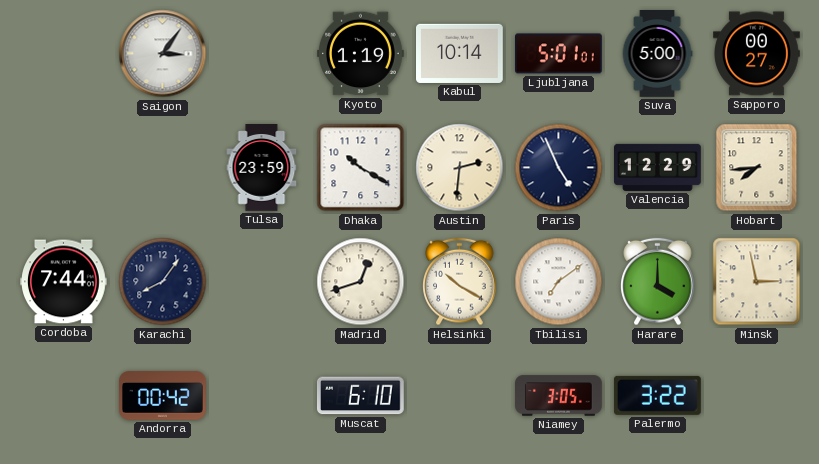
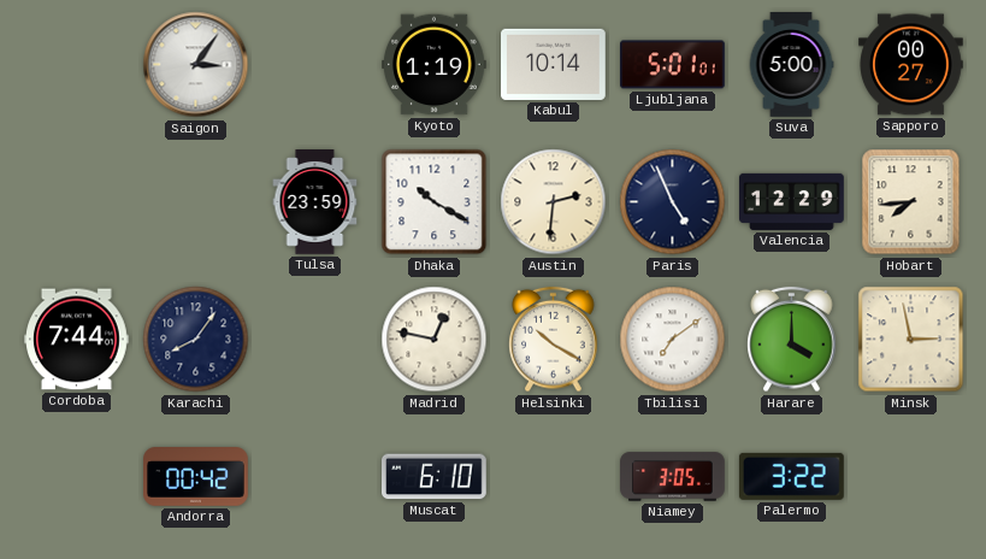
Madrid: 12:42 -> 12:47 (435, 340)
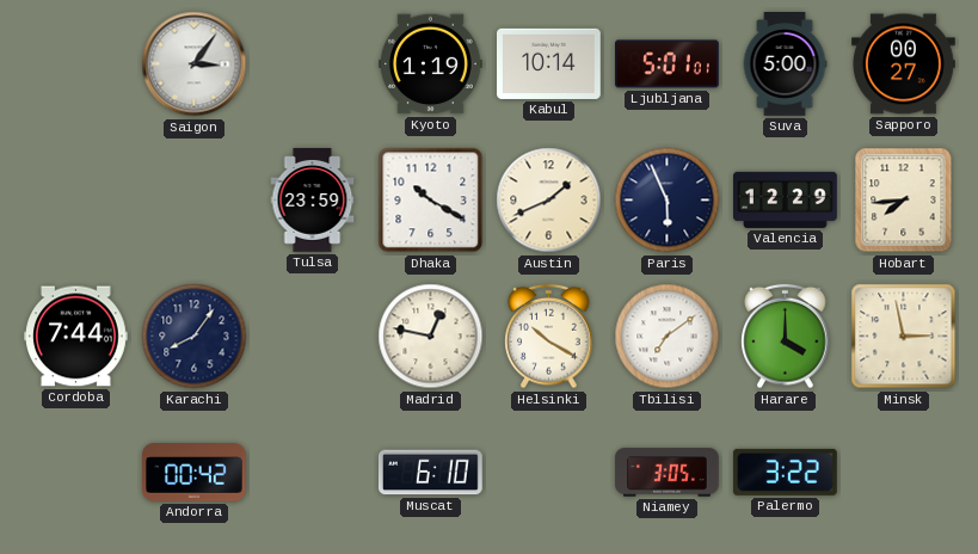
Austin: 2:31 -> 1:41 (549, 201)
Paris: 4:56 -> 5:56 (668, 201)
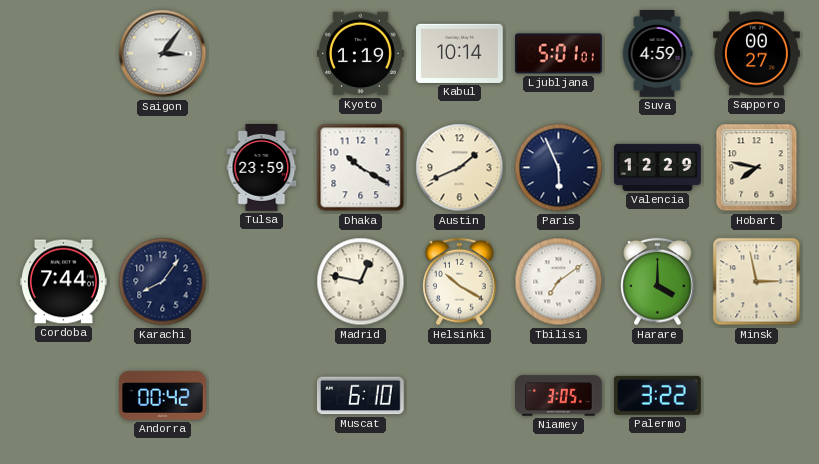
Suva: 5:00 -> 4:59 (657, 54)
Hobart: 7:44 -> 7:47 (757, 168)
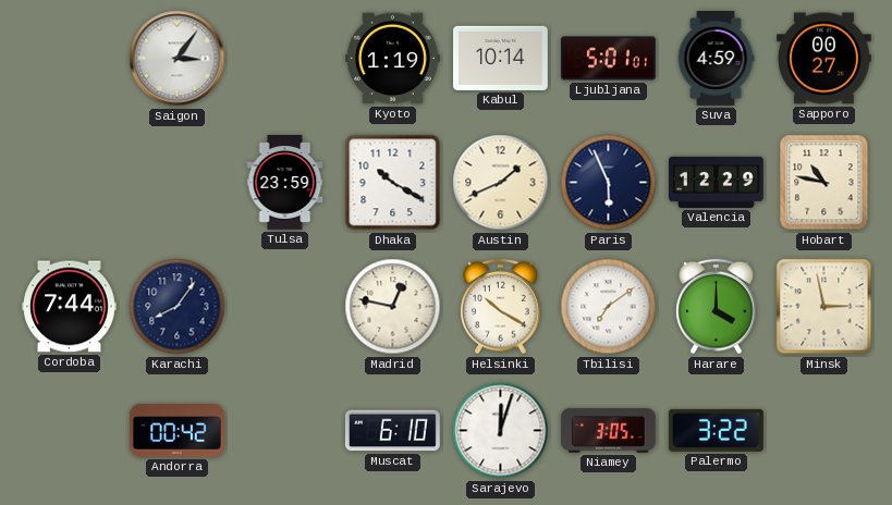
Hobart: 7:47 -> 10:47 (824, 183)
Sarajevo: none -> 12:03 (501, 431)
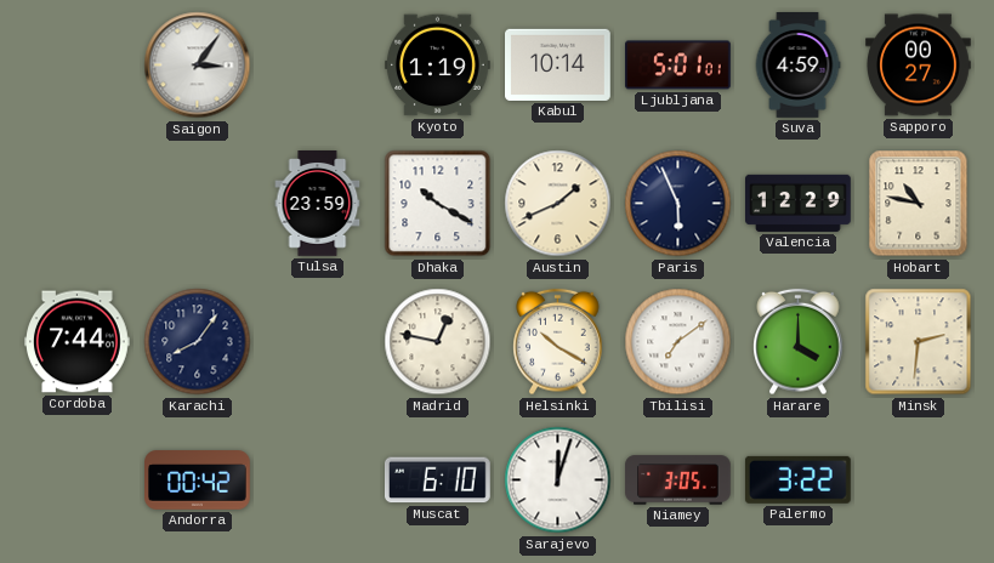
Minsk: 2:58 -> 2:31 (919, 342)
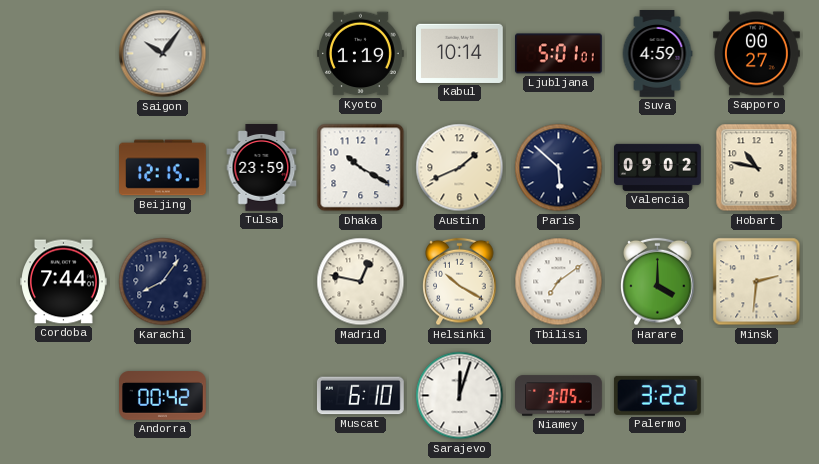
Saigon: 3:06 -> 10:06 (163, 54)
Beijing: none -> 12:15 (163, 168)
Paris: 5:56 -> 5:52 (559, 168)
Valencia: 12:29 -> 09:02 (658, 167)
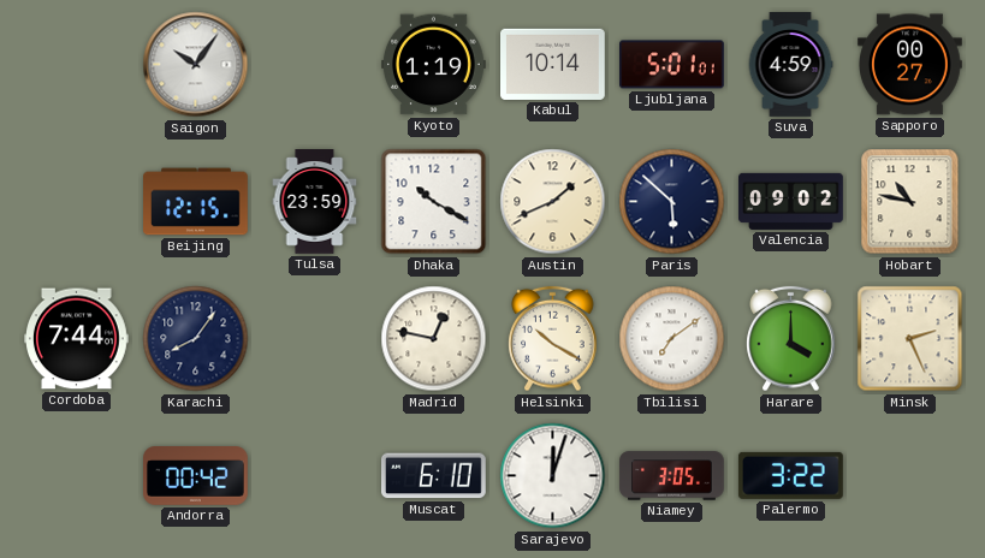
Minsk: 2:31 -> 2:26 (910, 339)
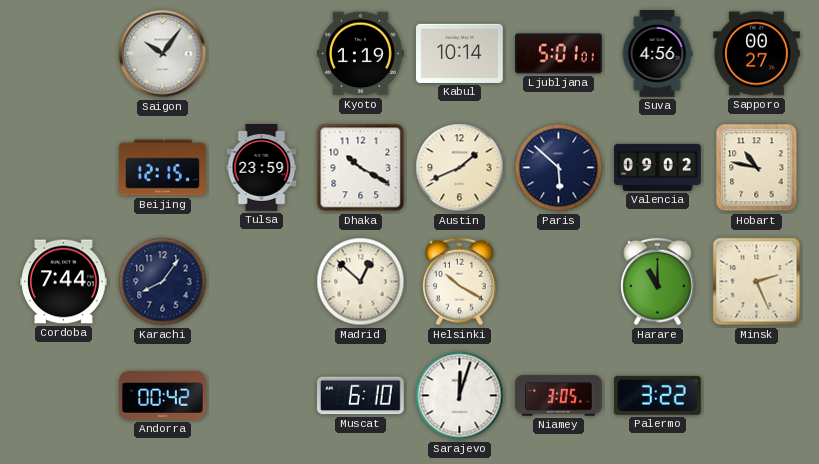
Suva: 4:59 -> 4:56 (657, 54)
Madrid: 12:47 -> 12:52 (361, 282)
Tbilisi: 7:09 -> none (672, 339)
Harare: 4:00 -> 11:00 (658, 282)
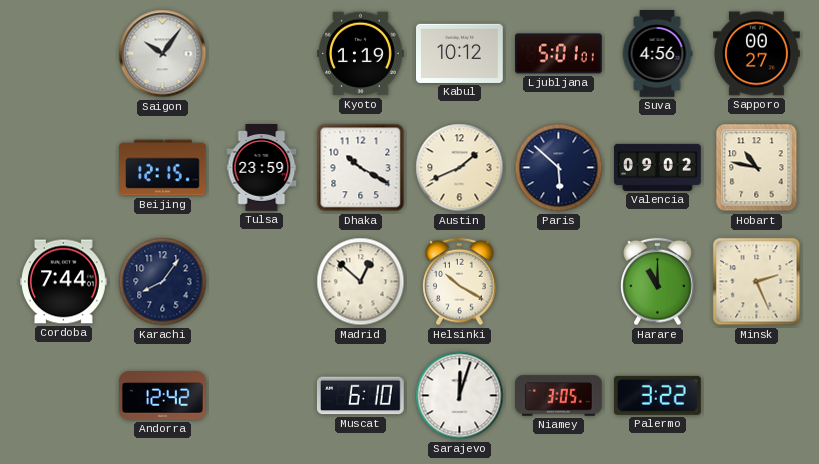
Kabul: 10:14 -> 10:12 (460, 53)
Andorra: 00:42 -> 12:42 (163, 396)
